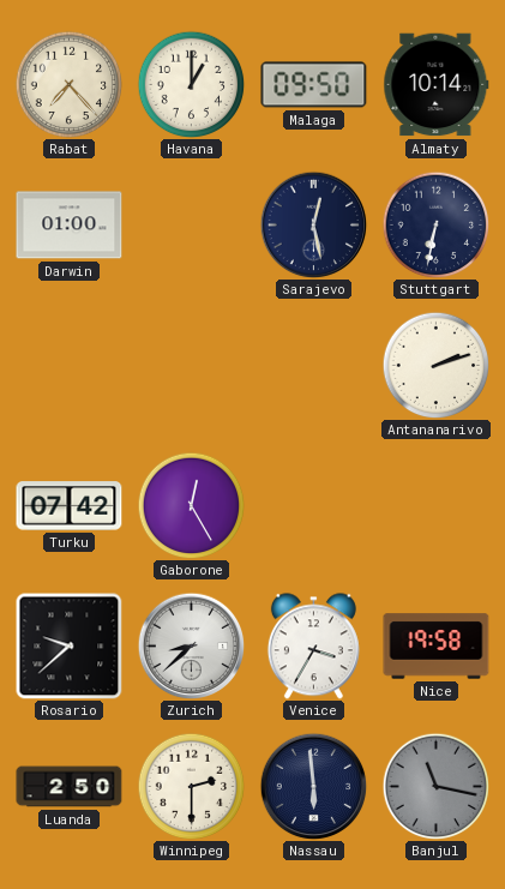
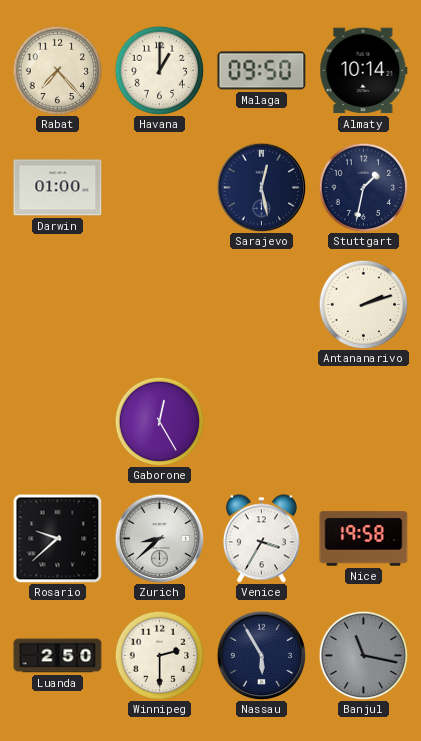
Stuttgart: 6:32 -> 1:32 (363, 187)
Turku: 07:42 -> none (70, 506)
Nassau: 5:59 -> 5:55 (261, 655)
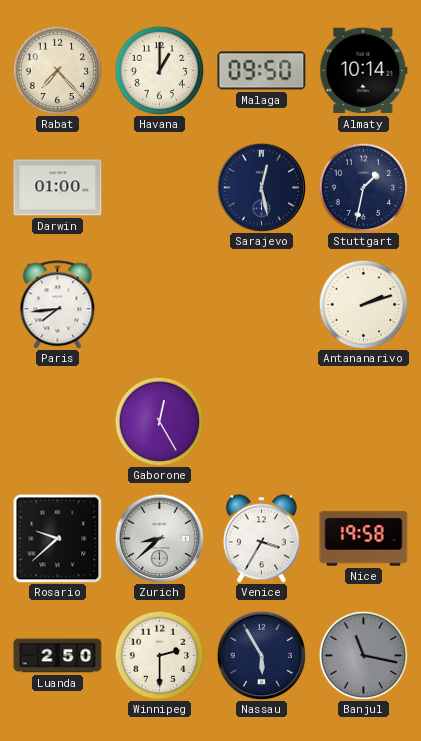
Paris: none -> 7:44 (58, 305)
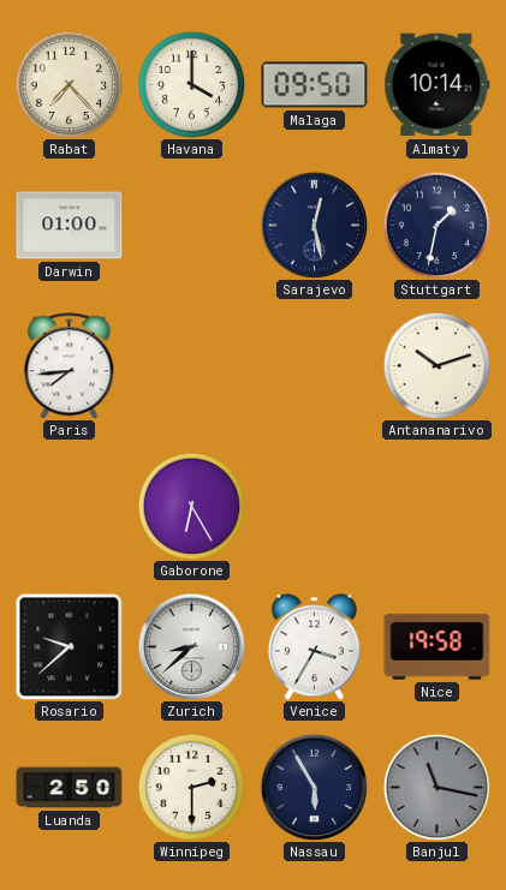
Havana: 1:00 -> 4:00 (191, 84)
Antananarivo: 2:12 -> 10:12 (436, 365)
Gaborone: 12:25 -> 6:25 (191, 506)
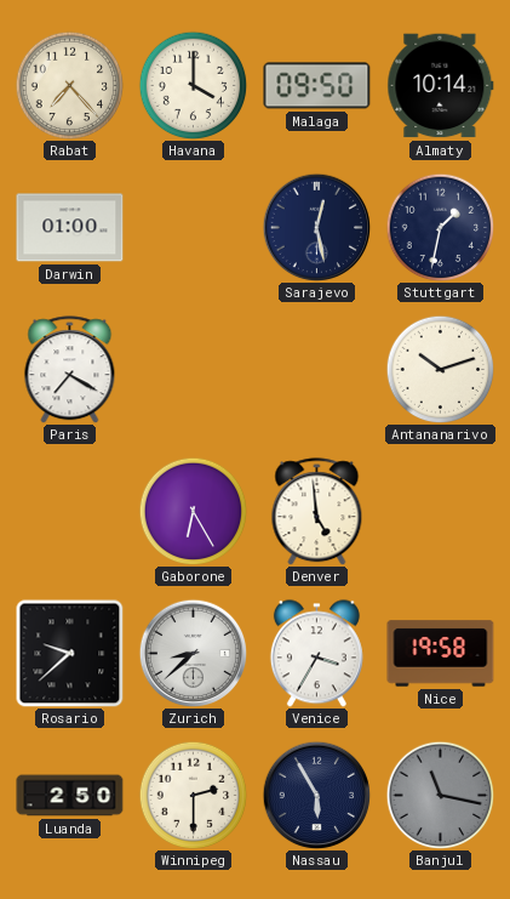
Paris: 7:44 -> 7:20 (70, 370)
Denver: none -> 4:59 (317, 512)
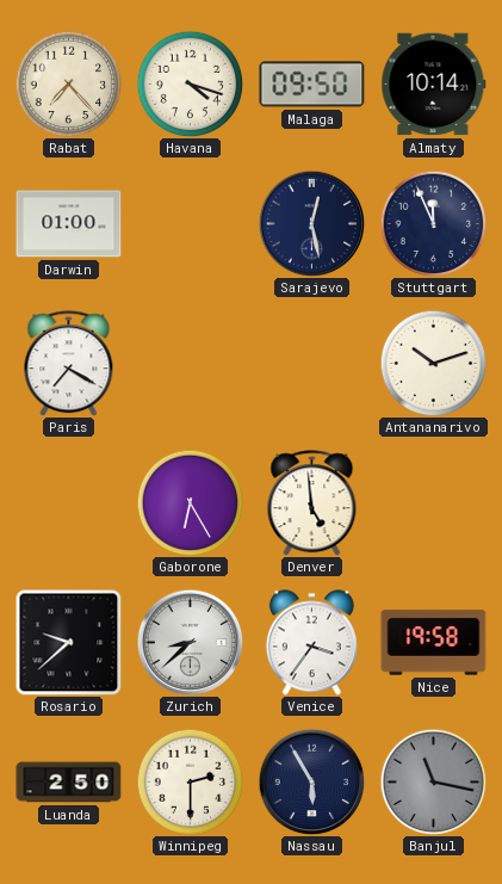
Havana: 4:00 -> 4:18 (190, 84)
Stuttgart: 1:32 -> 11:56 (433, 223)
Venice: 3:35 -> 3:36 (311, 643)
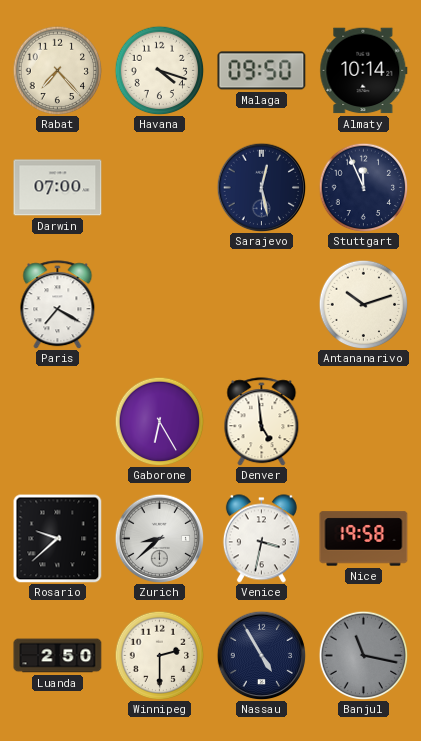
Darwin: 01:00 -> 07:00 (58, 188)
Venice: 3:36 -> 3:32 (261, 539)
Nassau: 5:55 -> 4:55 (261, 655)
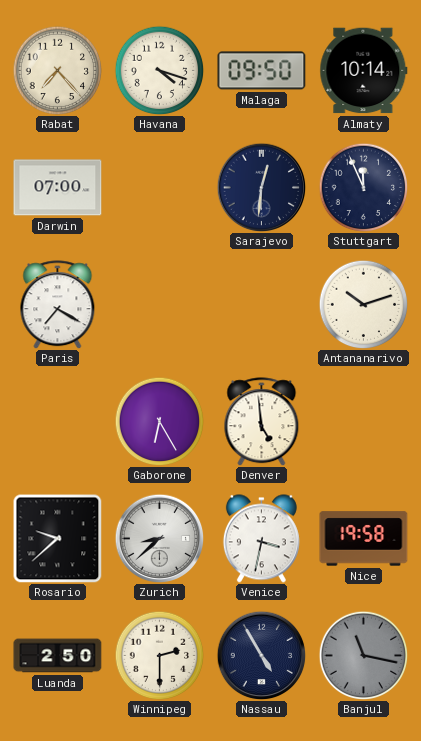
Sarajevo: 12:28 -> 12:31 (261, 187)
